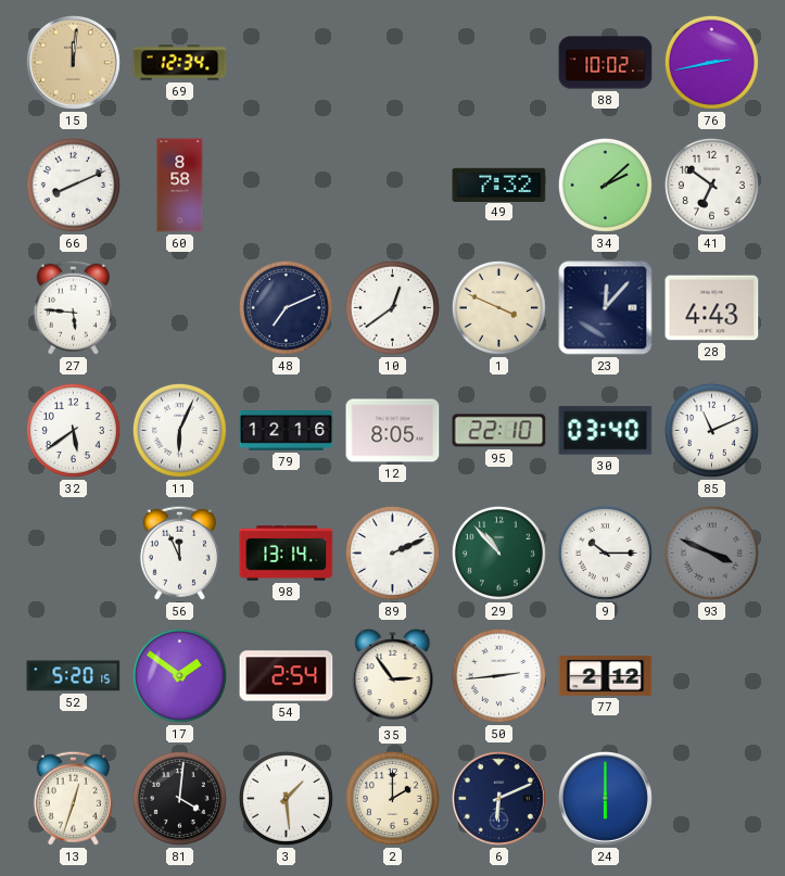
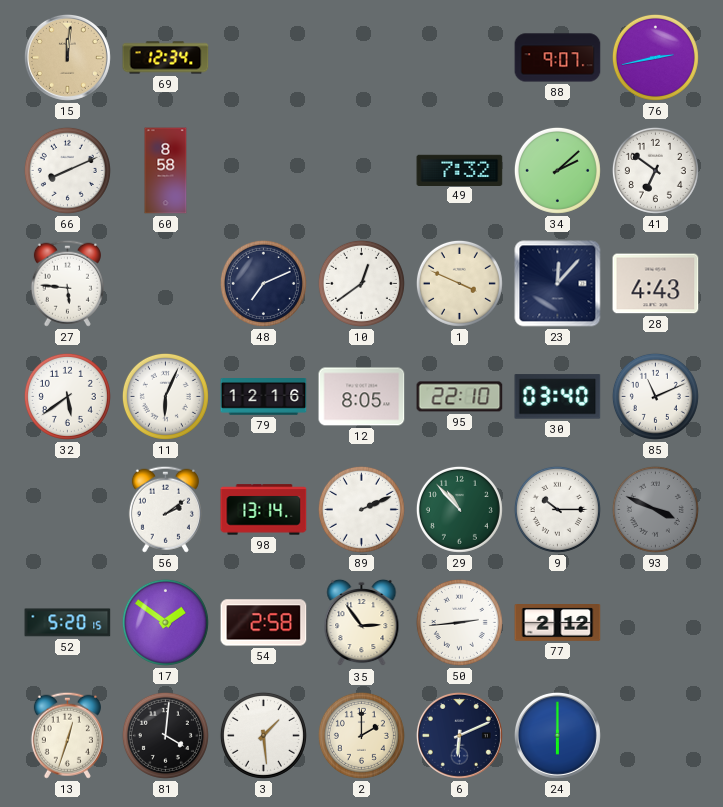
88: 10:02 -> 9:07 (558, 58)
56: 11:56 -> 2:09 (165, 509)
54: 2:54 -> 2:58 (264, 623)
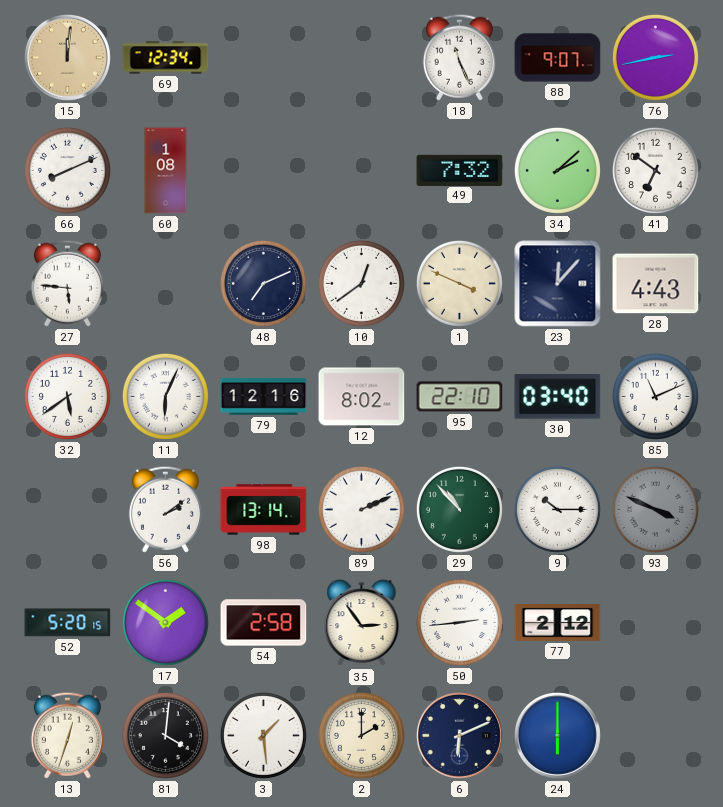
18: none -> 11:26 (459, 57)
60: 8:58 -> 1:08 (166, 171)
12: 8:05 -> 8:02 (362, 397)
